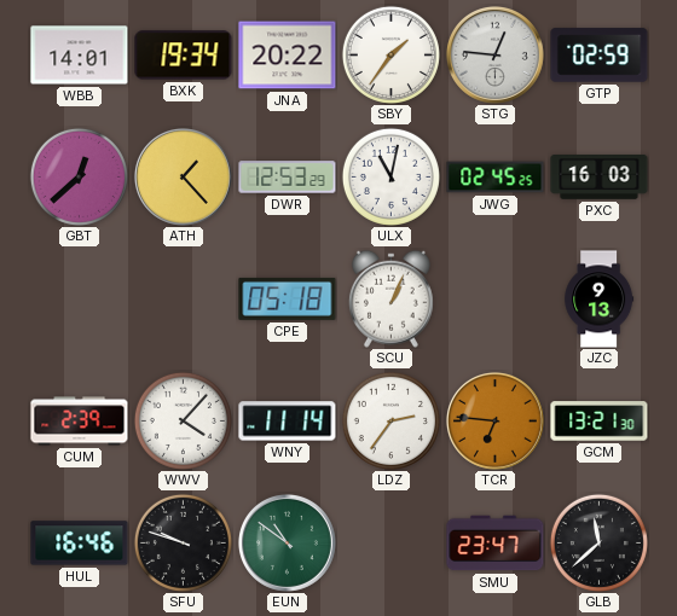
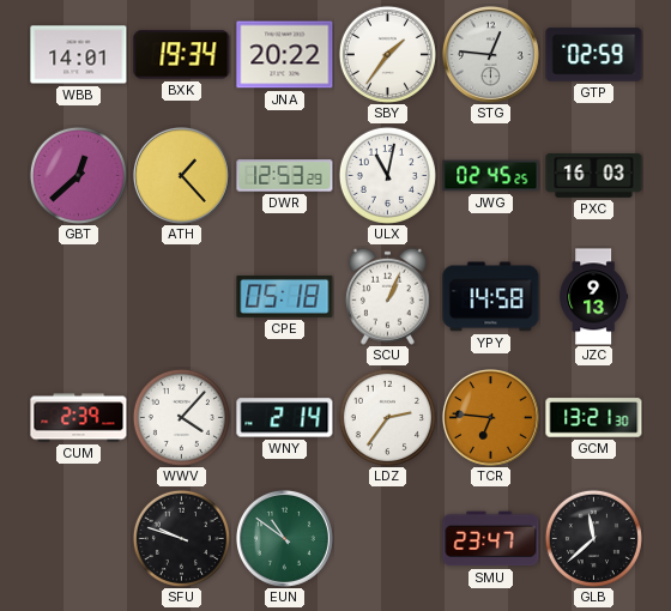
YPY: none -> 14:58 (491, 297)
WNY: 11:14 -> 2:14 (285, 418)
HUL: 16:46 -> none (80, 544)
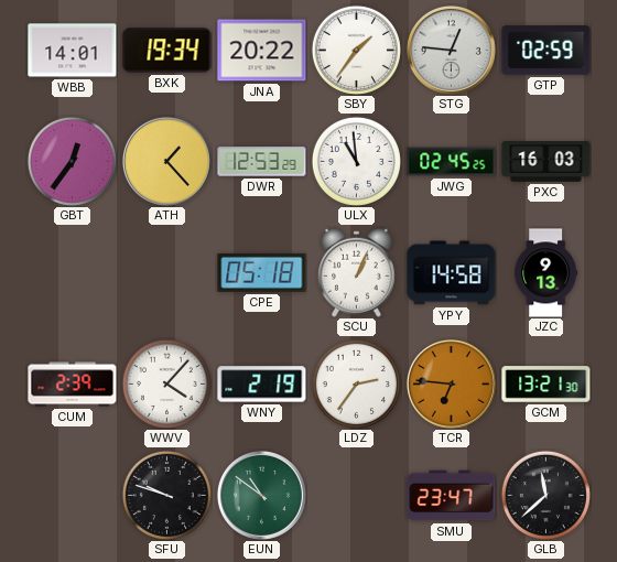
GBT: 12:38 -> 12:36 (72, 161)
ULX: 11:02 -> 10:59 (356, 161)
WNY: 2:14 -> 2:19 (262, 385)
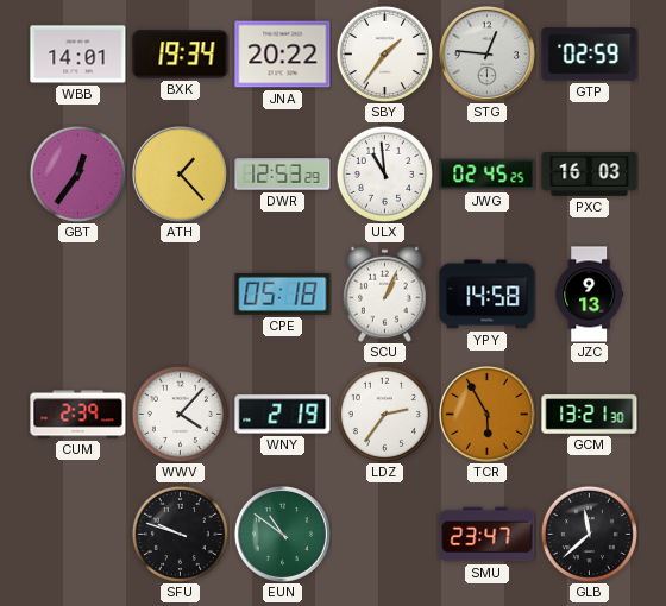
TCR: 6:46 -> 5:55 (486, 414)
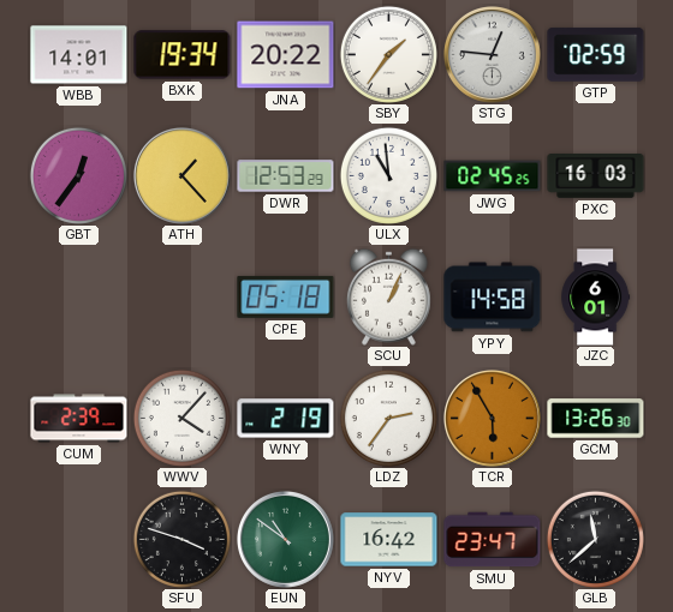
JZC: 9:13 -> 6:01 (596, 298)
GCM: 13:21 -> 13:26 (596, 419)
SFU: 9:48 -> 3:48 (181, 539)
NYV: none -> 16:42 (389, 540)
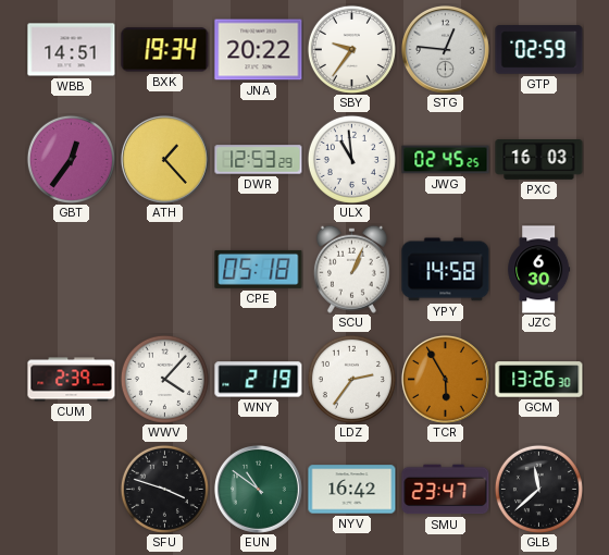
WBB: 14:01 -> 14:51 (72, 50)
SBY: 1:36 -> 9:36 (351, 49)
JZC: 6:01 -> 6:30 (539, 270)
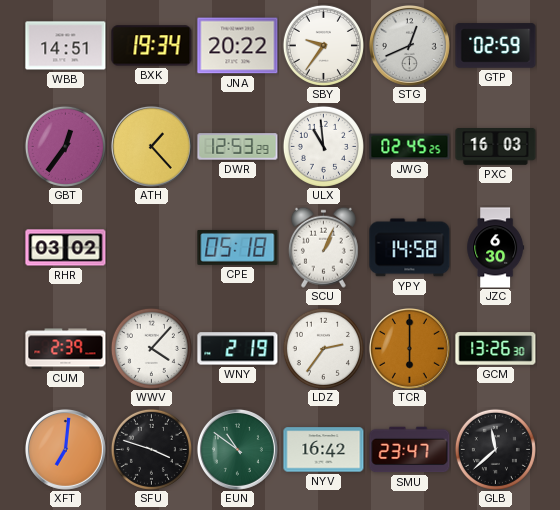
STG: 12:46 -> 12:41 (409, 45)
RHR: none -> 03:02 (66, 248)
TCR: 5:55 -> 6:00 (409, 348)
XFT: none -> 7:01 (65, 449)
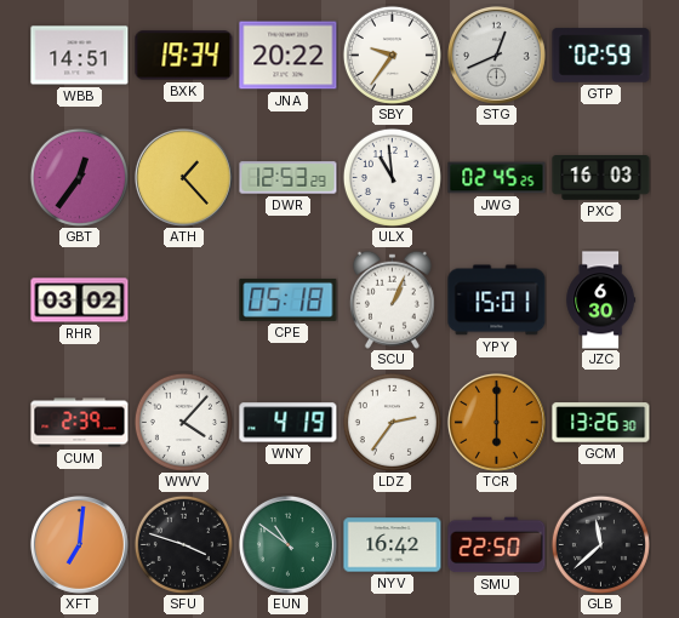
YPY: 14:58 -> 15:01 (497, 301)
WNY: 2:19 -> 4:19 (289, 423)
SMU: 23:47 -> 22:50 (497, 545)
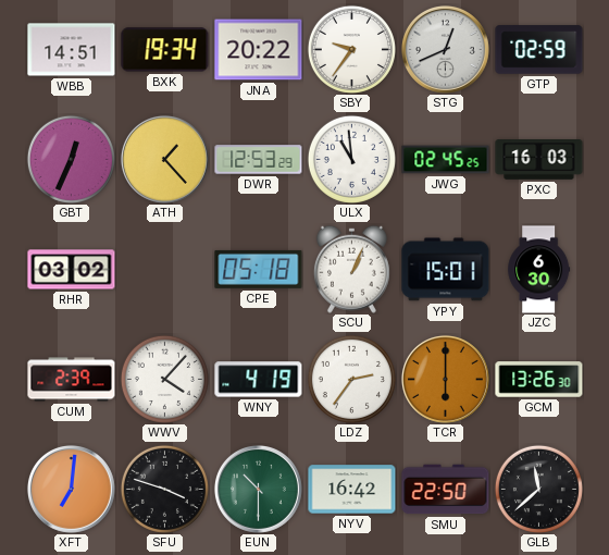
GBT: 12:36 -> 12:34 (71, 159)
EUN: 10:51 -> 10:30 (258, 489)
